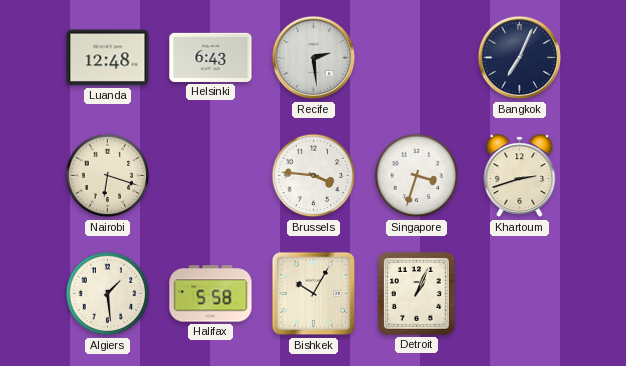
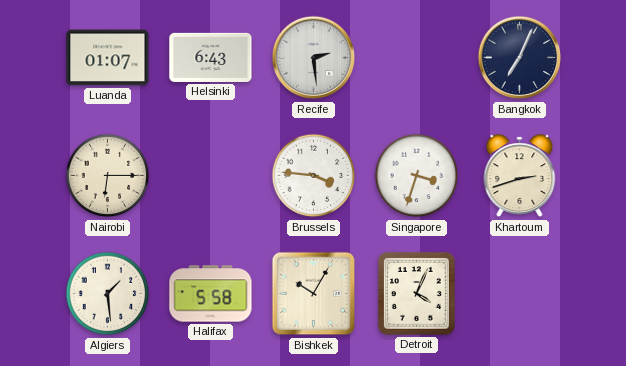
Luanda: 12:48 -> 01:07 (108, 58)
Nairobi: 6:18 -> 6:15 (108, 176)
Detroit: 1:04 -> 4:04 (417, 294)
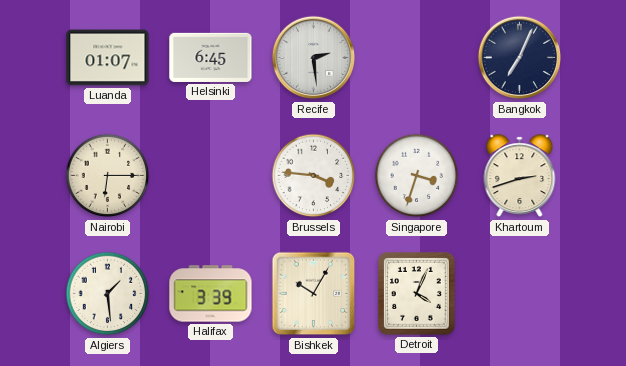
Helsinki: 6:43 -> 6:45 (211, 57)
Halifax: 5:58 -> 3:39 (211, 294)
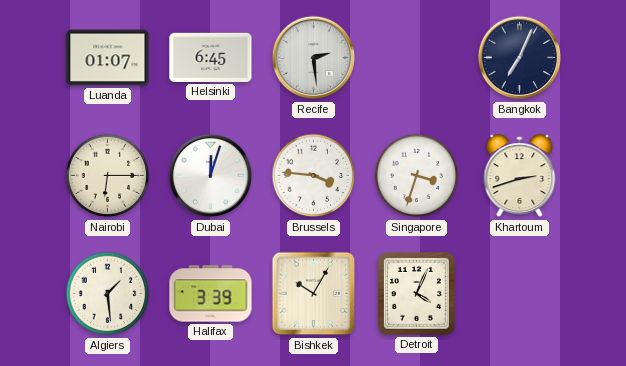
Dubai: none -> 12:03 (211, 176)
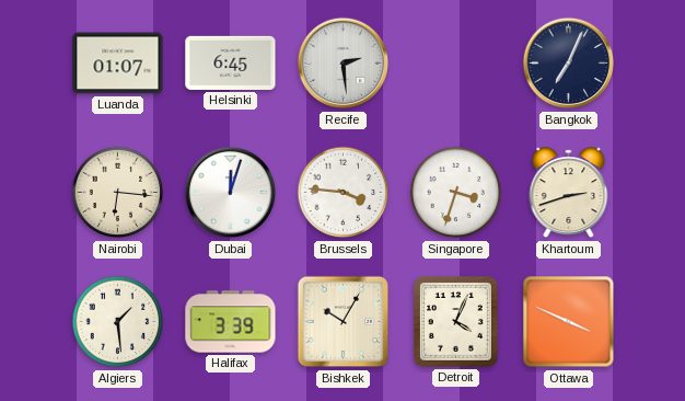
Nairobi: 6:15 -> 6:16 (118, 193)
Ottawa: none -> 3:49 (569, 322)
